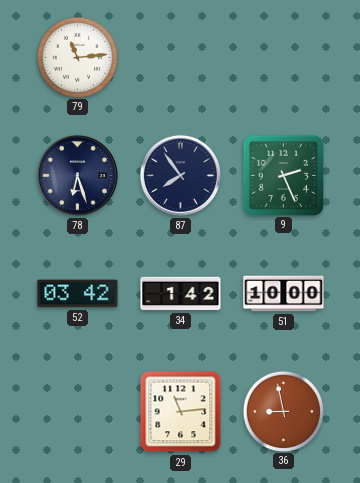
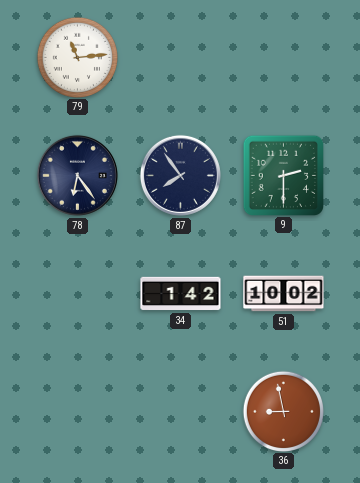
78: 6:27 -> 6:24 (77, 175)
9: 2:26 -> 2:30 (283, 175)
52: 03:42 -> none (78, 294)
51: 10:00 -> 10:02 (284, 294)
29: 11:14 -> none (181, 412)
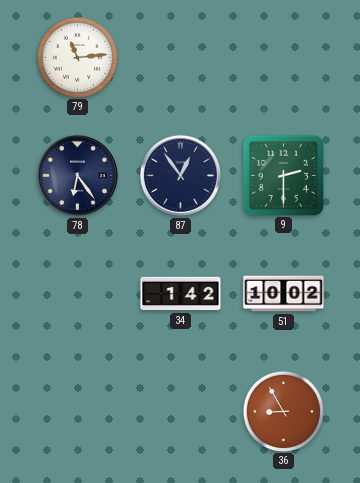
87: 7:54 -> 12:54 (180, 175)
36: 8:58 -> 8:55 (283, 411)
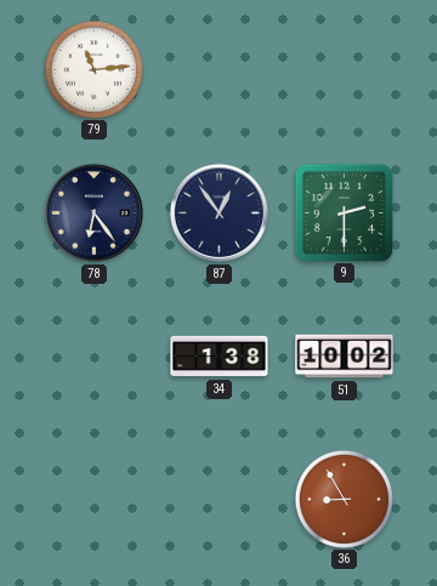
34: 1:42 -> 1:38 (220, 357)
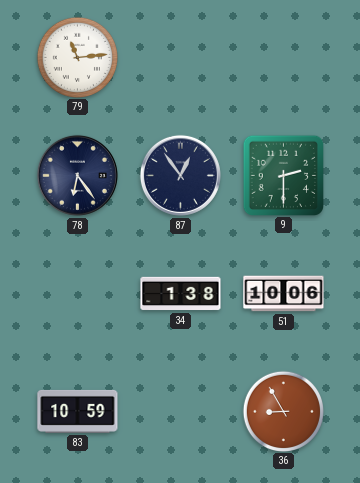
51: 10:02 -> 10:06 (284, 294)
83: none -> 10:59 (78, 411)
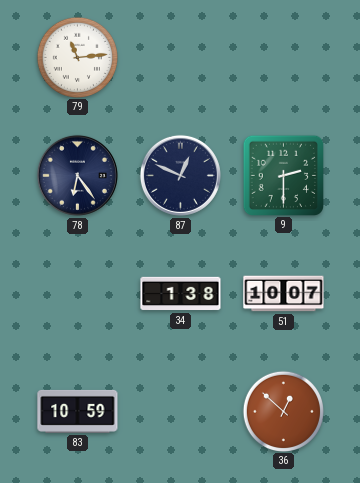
87: 12:54 -> 12:49 (180, 175)
51: 10:06 -> 10:07 (284, 294)
36: 8:55 -> 12:52 (283, 411)
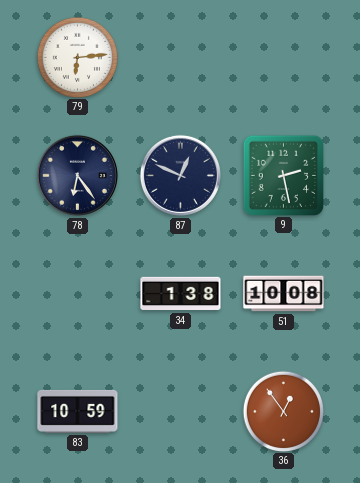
79: 11:14 -> 6:14 (77, 57)
9: 2:30 -> 2:28 (283, 175)
51: 10:07 -> 10:08 (284, 294)
36: 12:52 -> 12:54 (283, 411)
